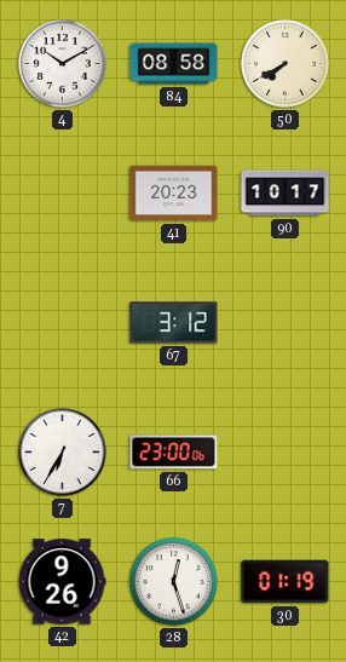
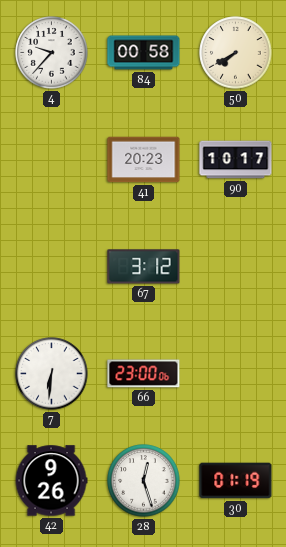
4: 10:10 -> 9:37 (52, 53)
84: 08:58 -> 00:58 (144, 53)
7: 6:35 -> 6:31 (52, 374)
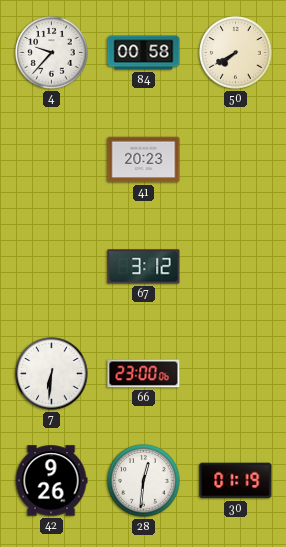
90: 10:17 -> none (236, 160)
28: 12:27 -> 12:31 (144, 481)
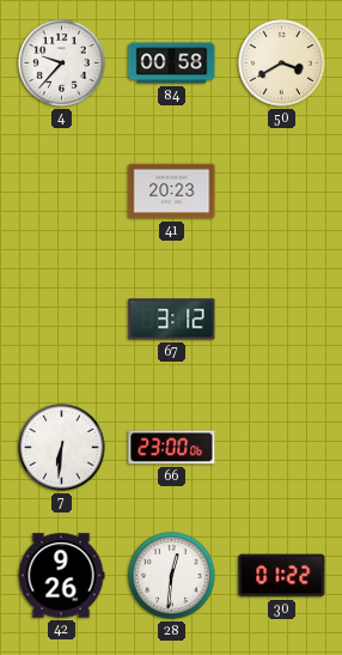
50: 7:40 -> 3:40 (282, 63)
30: 01:19 -> 01:22 (282, 576)
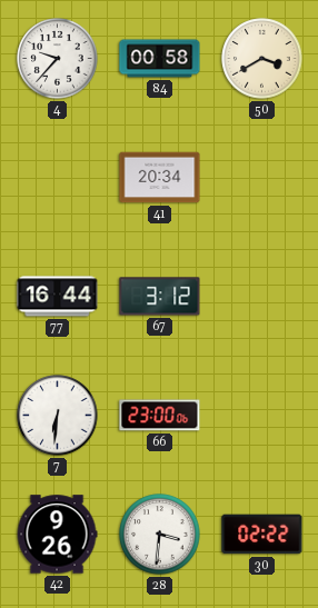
41: 20:23 -> 20:34 (160, 178)
77: none -> 16:44 (58, 297)
28: 12:31 -> 3:31 (160, 535)
30: 01:22 -> 02:22 (262, 535)
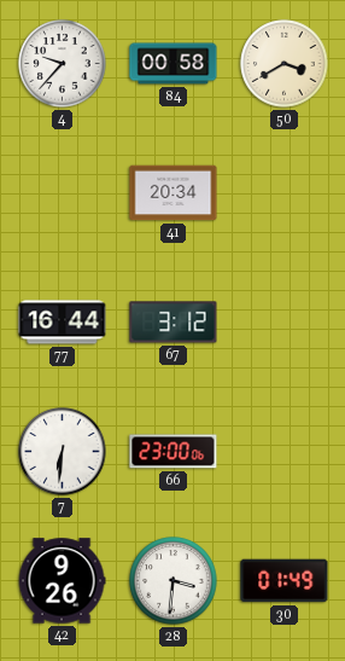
30: 02:22 -> 01:49 (285, 581)
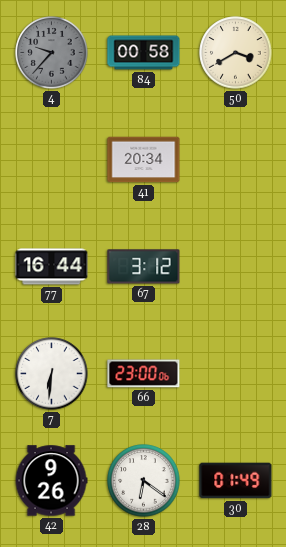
4 dial: white -> grey (52, 53)
28: 3:31 -> 6:21 (144, 481)
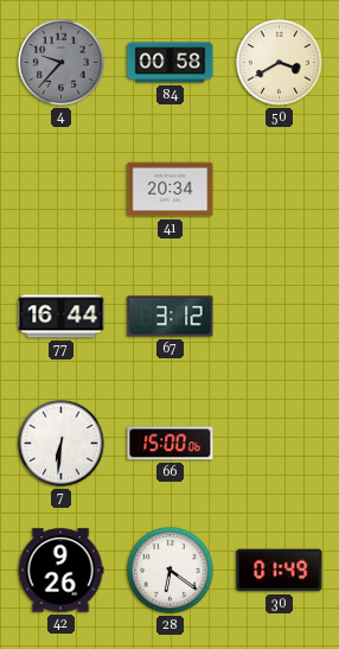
66: 23:00 -> 15:00 (171, 444)
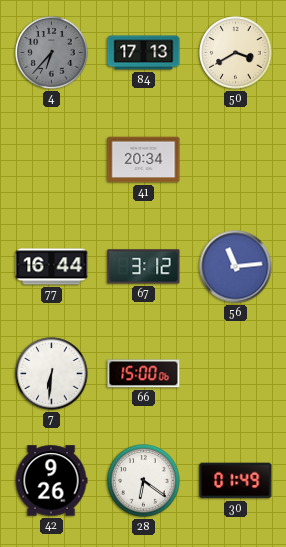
4: 9:37 -> 6:37 (52, 53)
84: 00:58 -> 17:13 (144, 53)
56: none -> 11:14 (236, 267)
